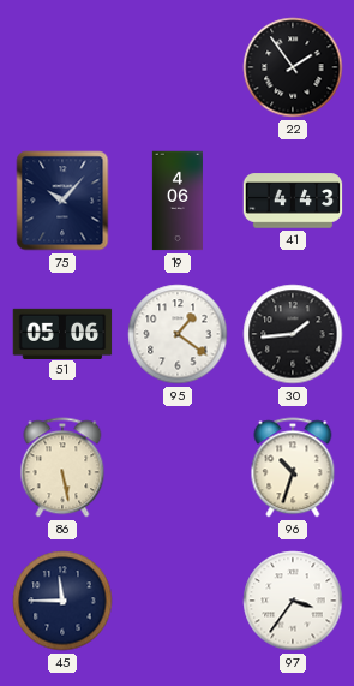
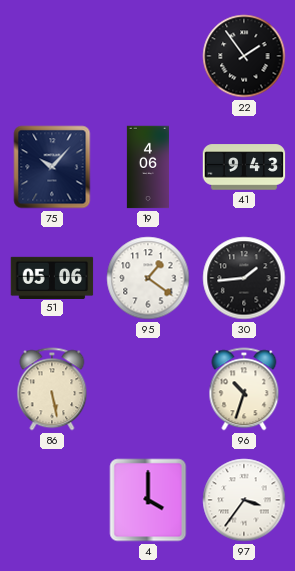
41: 4:43 -> 9:43 (244, 167)
45: 11:45 -> none (62, 601)
4: none -> 4:00 (148, 500)
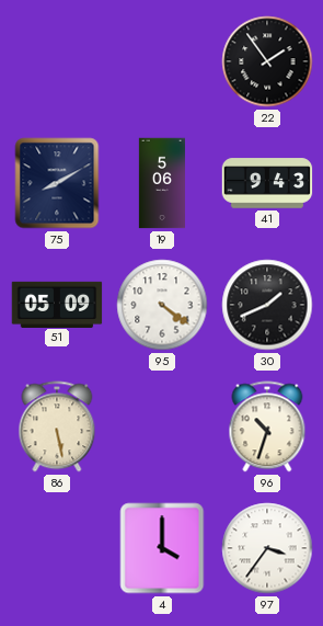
75: 10:07 -> 8:10 (57, 183)
19: 4:06 -> 5:06 (161, 183)
51: 05:06 -> 05:09 (57, 304)
95: 1:21 -> 4:21 (162, 305)
30: 1:44 -> 1:41 (267, 305)
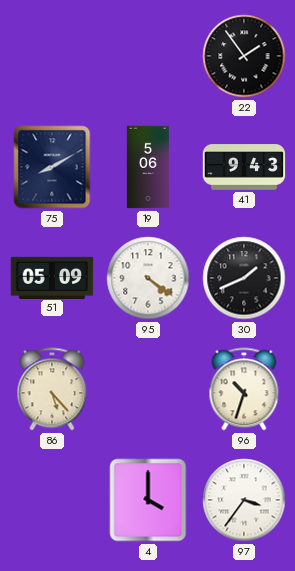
86: 5:28 -> 5:23 (52, 389)
